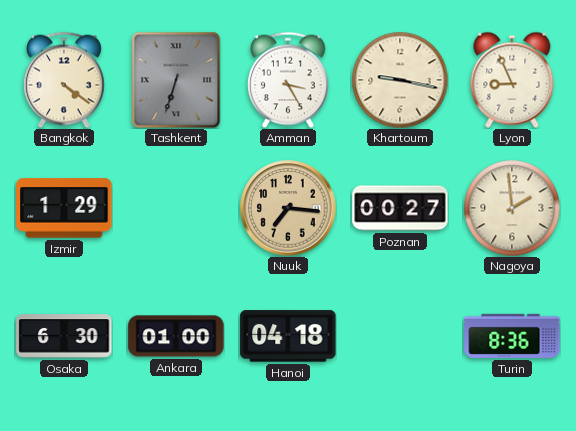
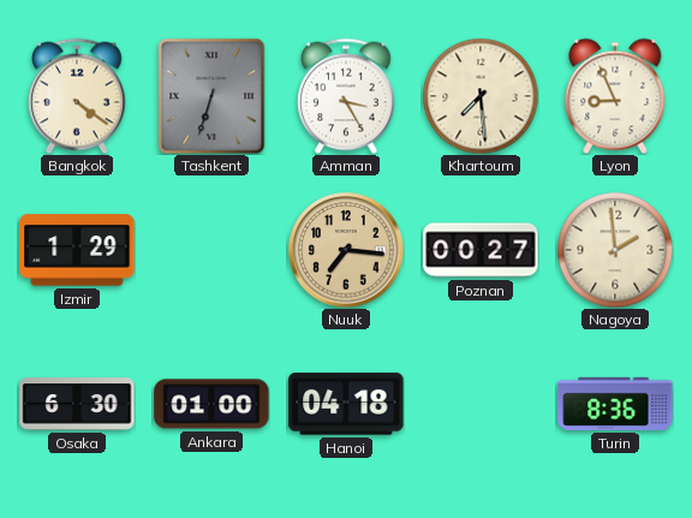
Khartoum: 9:17 -> 7:29 (481, 96)
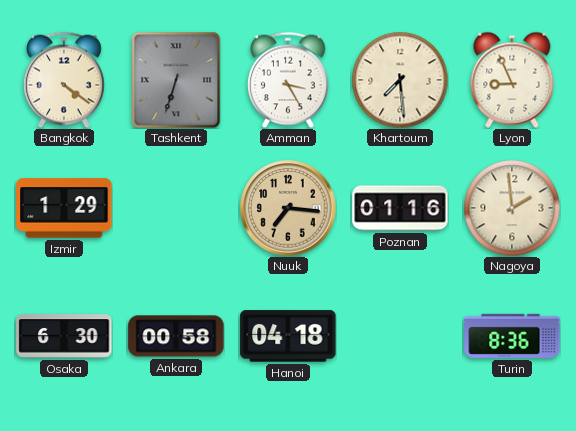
Poznan: 00:27 -> 01:16 (400, 208)
Ankara: 01:00 -> 00:58 (176, 336)
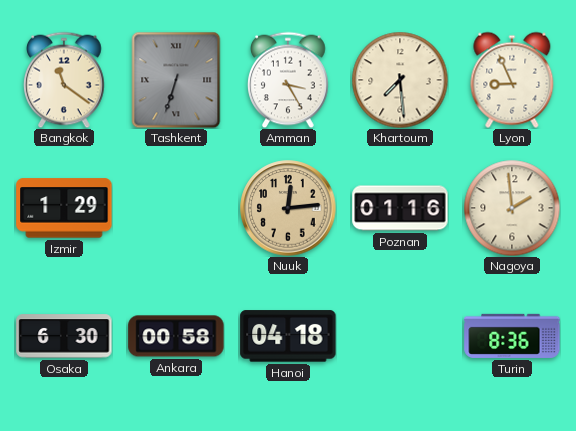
Bangkok: 4:21 -> 11:21 (65, 80)
Nuuk: 7:16 -> 12:14 (288, 208)
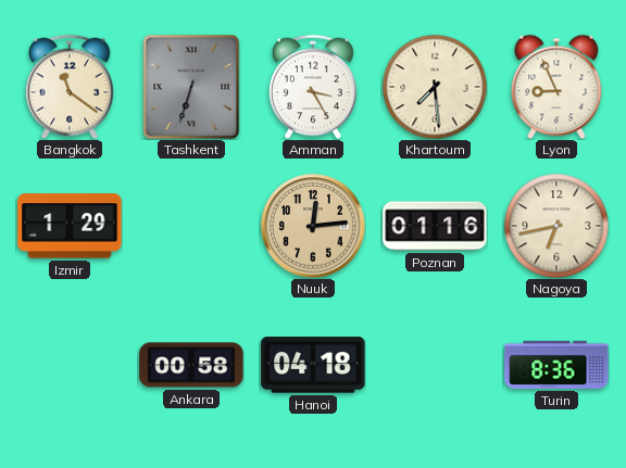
Nagoya: 1:59 -> 6:43 (556, 226)
Osaka: 6:30 -> none (64, 336)
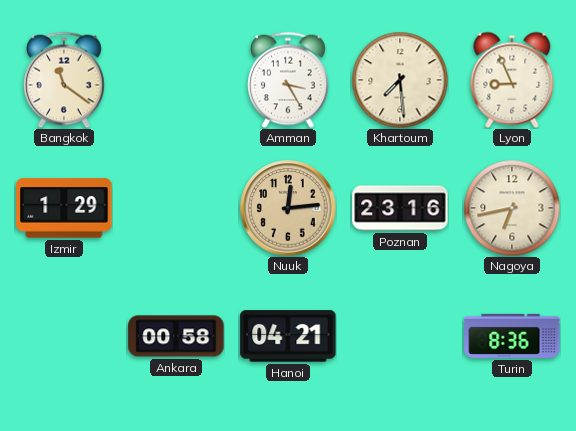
Tashkent: 6:33 -> none (191, 87)
Poznan: 01:16 -> 23:16 (400, 208)
Hanoi: 04:18 -> 04:21 (288, 336)
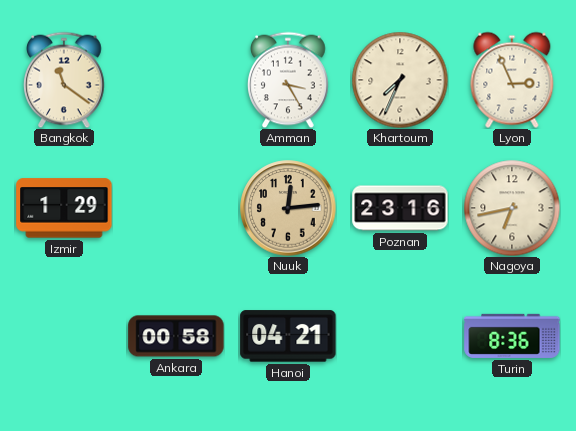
Khartoum: 7:29 -> 7:34 (400, 80)
Lyon: 8:56 -> 2:56 (512, 80)
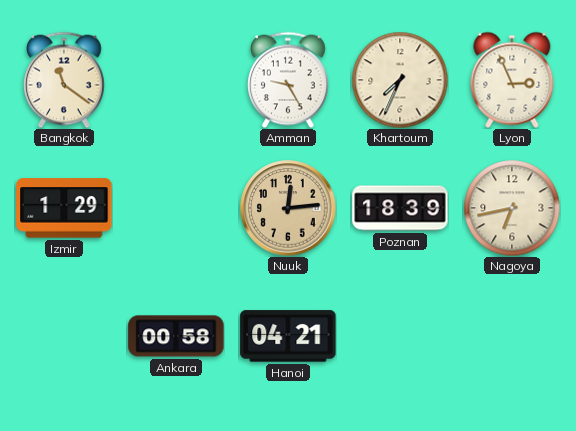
Amman: 3:25 -> 9:25 (289, 80)
Poznan: 23:16 -> 18:39 (400, 208)
Turin: 8:36 -> none (512, 336)
